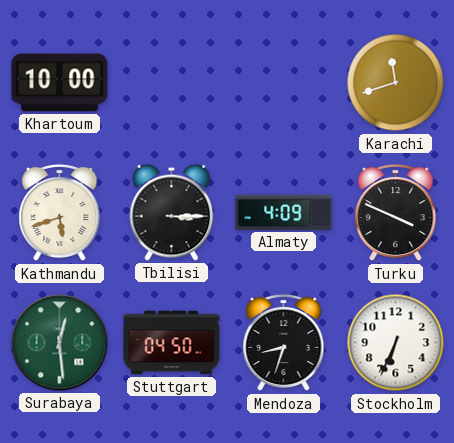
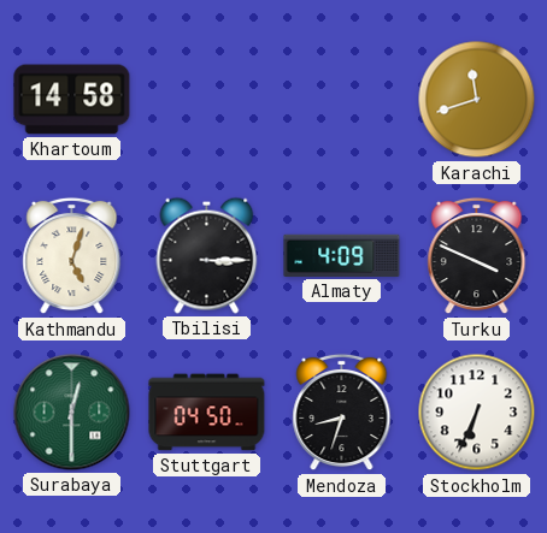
Khartoum: 10:00 -> 14:58 (72, 100)
Kathmandu: 5:42 -> 5:03 (72, 256)
Surabaya: 12:29 -> 12:30 (72, 413)
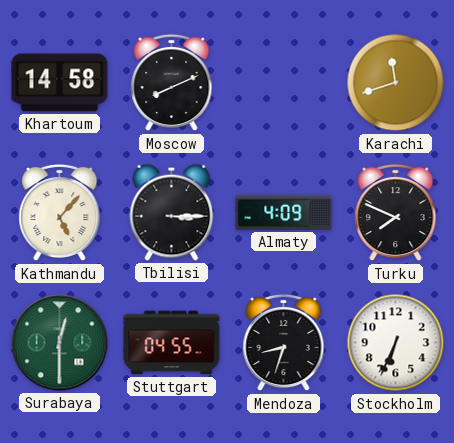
Moscow: none -> 8:11 (172, 83)
Kathmandu: 5:03 -> 5:07 (60, 213)
Turku: 3:49 -> 7:49 (396, 213)
Stuttgart: 04:50 -> 04:55 (172, 343)
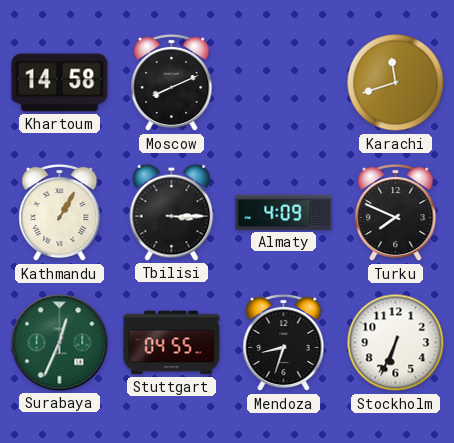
Kathmandu: 5:07 -> 1:05 (60, 213)
Surabaya: 12:30 -> 12:34 (60, 343)
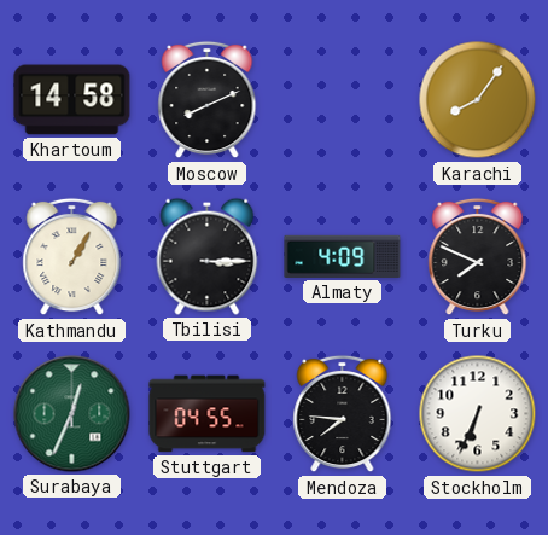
Karachi: 11:42 -> 8:06 (478, 100)
Mendoza: 8:33 -> 7:46 (343, 414)
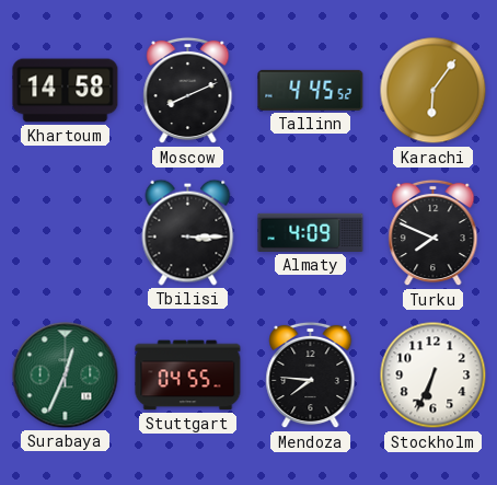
Tallinn: none -> 4:45 (311, 90)
Karachi: 8:06 -> 6:06 (434, 91)
Kathmandu: 1:05 -> none (72, 257)
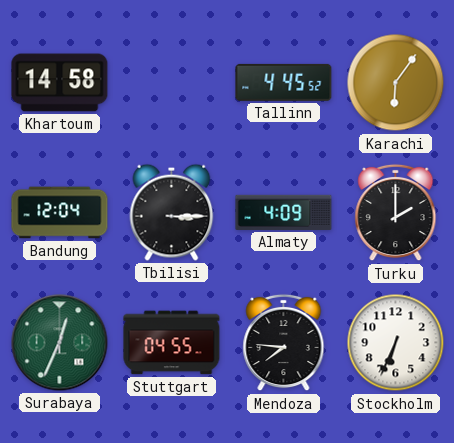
Moscow: 8:11 -> none (188, 91)
Bandung: none -> 12:04 (60, 213)
Turku: 7:49 -> 2:00 (396, 213)
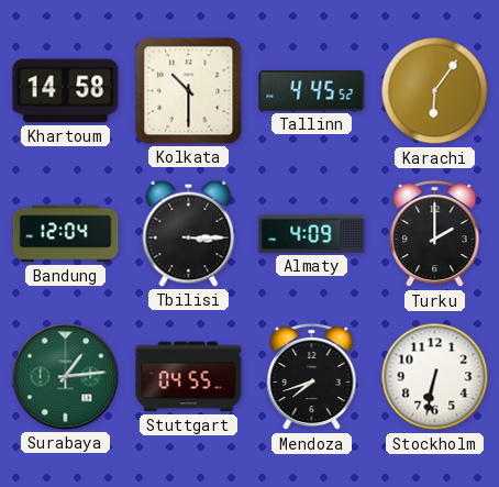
Kolkata: none -> 10:30 (189, 91)
Surabaya: 12:34 -> 1:14 (66, 377)
Mendoza: 7:46 -> 7:42 (312, 377)
Stockholm: 6:34 -> 6:32 (435, 377)
